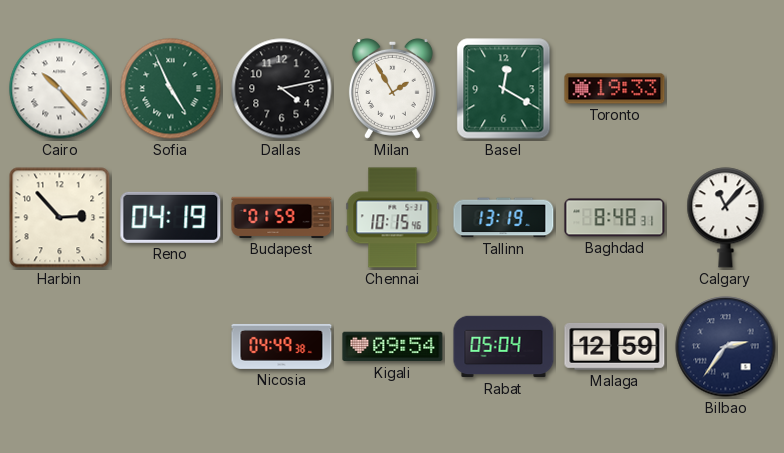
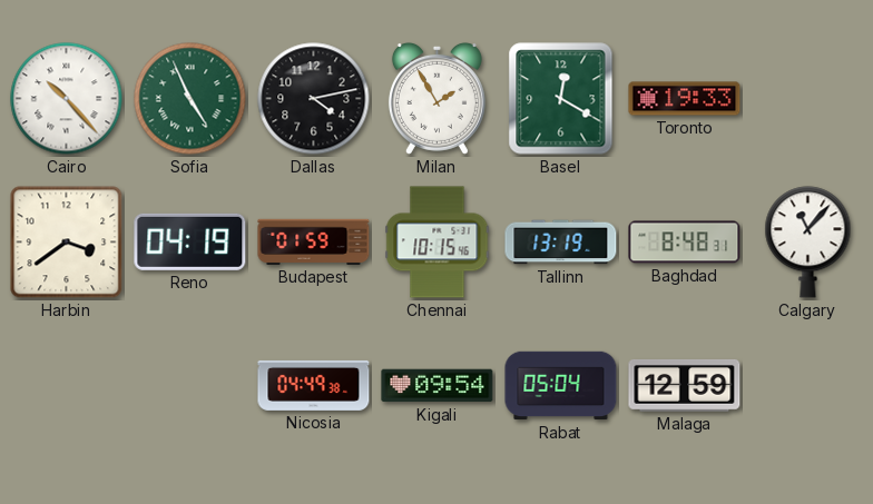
Harbin: 2:53 -> 3:39 (67, 243)
Bilbao: 2:36 -> none (726, 347)
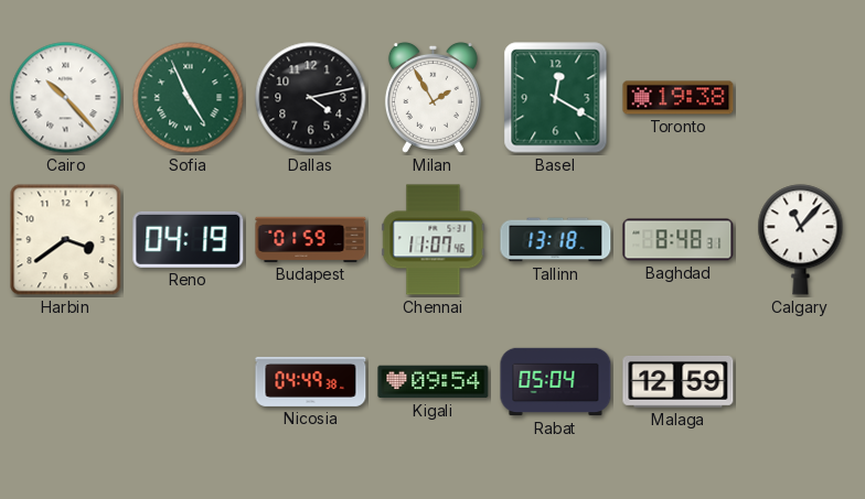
Toronto: 19:33 -> 19:38 (679, 98)
Chennai: 10:15 -> 11:07 (434, 240)
Tallinn: 13:19 -> 13:18 (556, 240)
